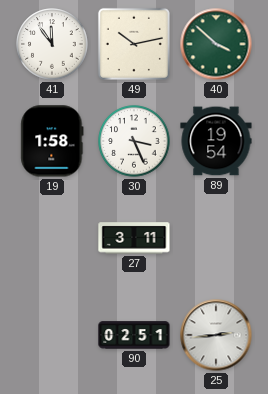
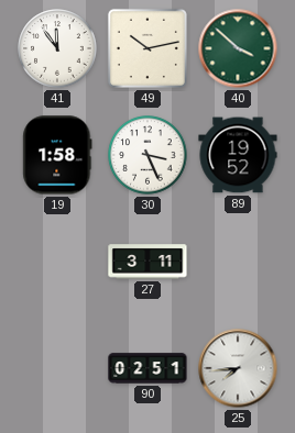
89: 19:54 -> 19:52 (238, 155)
25: 2:44 -> 7:44 (238, 368)
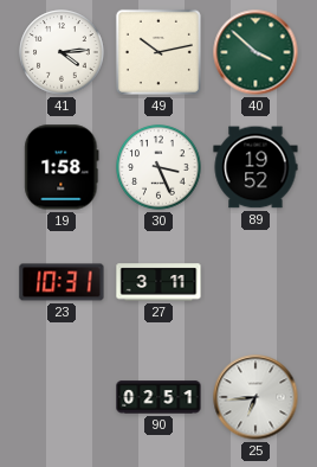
41: 11:54 -> 4:14 (62, 52)
23: none -> 10:31 (62, 282)
25: 7:44 -> 6:44 (255, 397)
